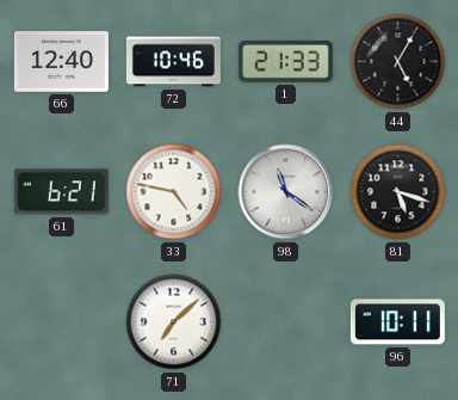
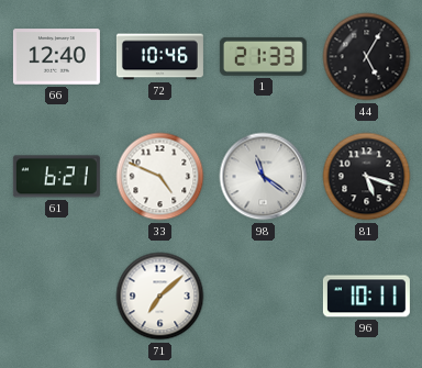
33: 4:47 -> 4:49 (160, 177)
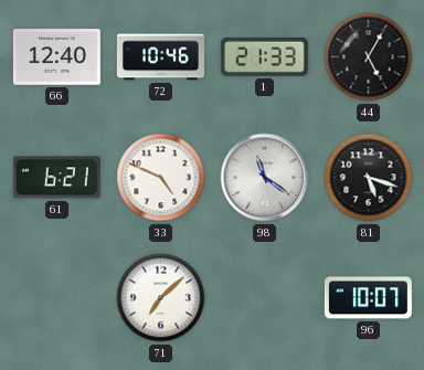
96: 10:11 -> 10:07 (368, 298)
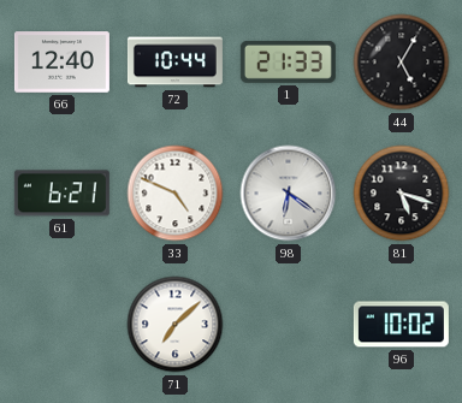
72: 10:46 -> 10:44 (174, 63)
98: 11:21 -> 6:21 (289, 194)
96: 10:07 -> 10:02 (401, 325)
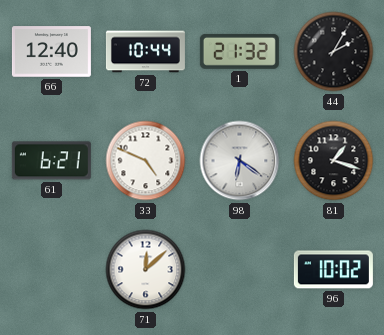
1: 21:33 -> 21:32 (239, 51)
44: 5:05 -> 2:05 (334, 52)
81: 5:18 -> 1:18 (334, 161)
71: 7:08 -> 12:08 (146, 270)
